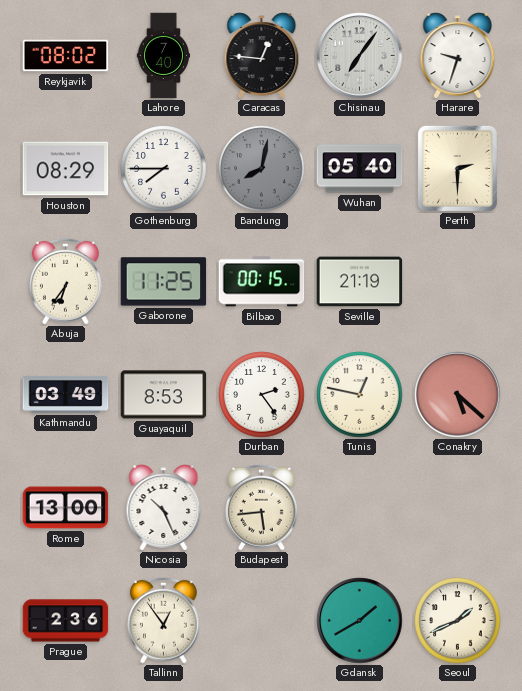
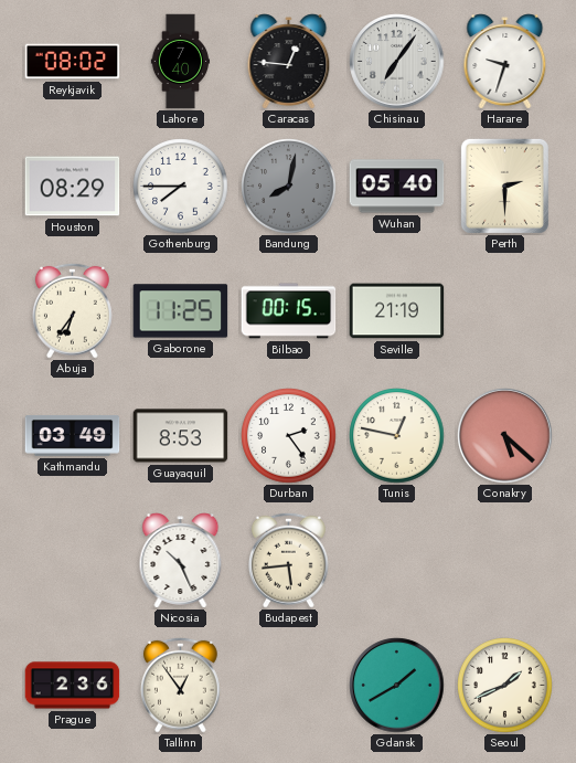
Rome: 13:00 -> none (66, 508)
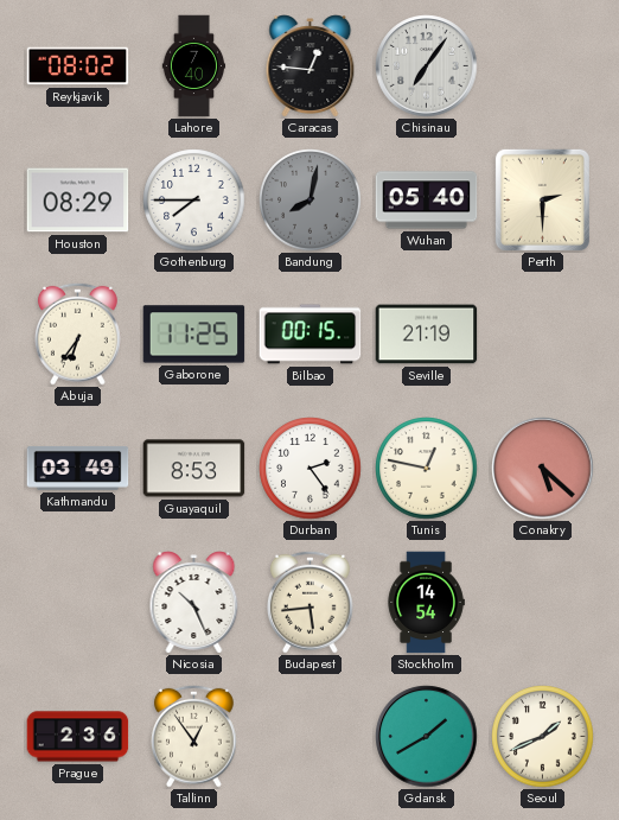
Harare: 9:33 -> none (505, 62)
Stockholm: none -> 14:54 (426, 603)
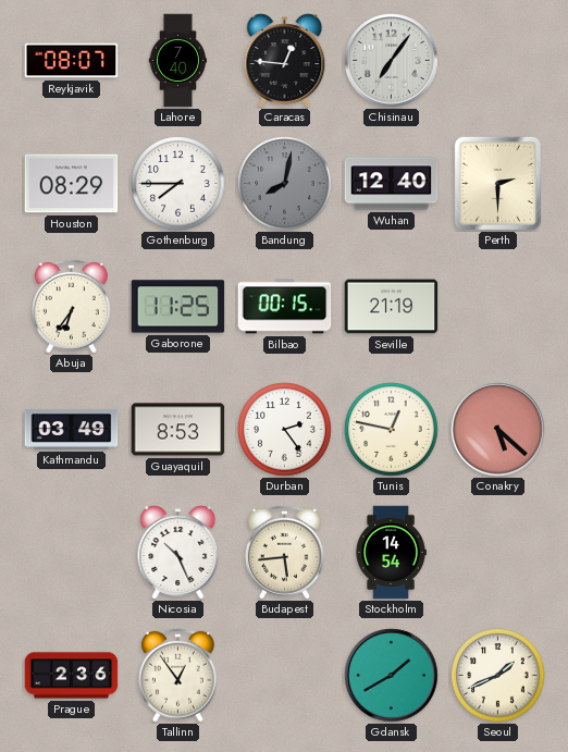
Reykjavik: 08:02 -> 08:07 (72, 61)
Wuhan: 05:40 -> 12:40 (392, 184)
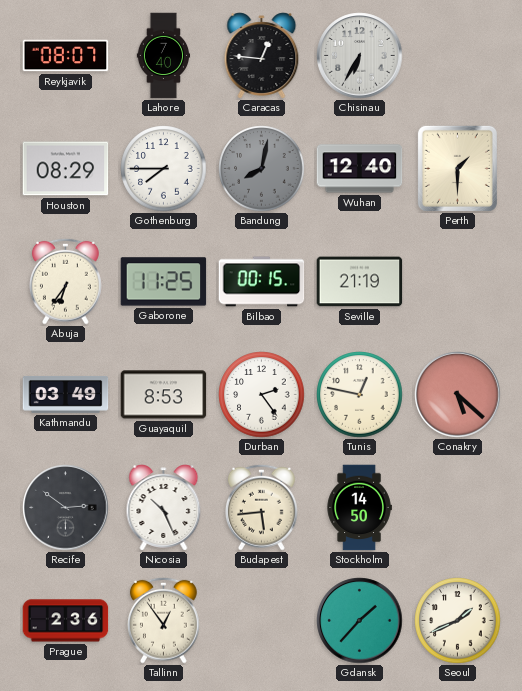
Chisinau: 7:06 -> 6:35 (360, 56)
Perth: 2:30 -> 1:30 (457, 168)
Recife: none -> 2:51 (66, 508)
Stockholm: 14:54 -> 14:50 (359, 508)
Gdansk: 1:40 -> 1:37 (360, 621)
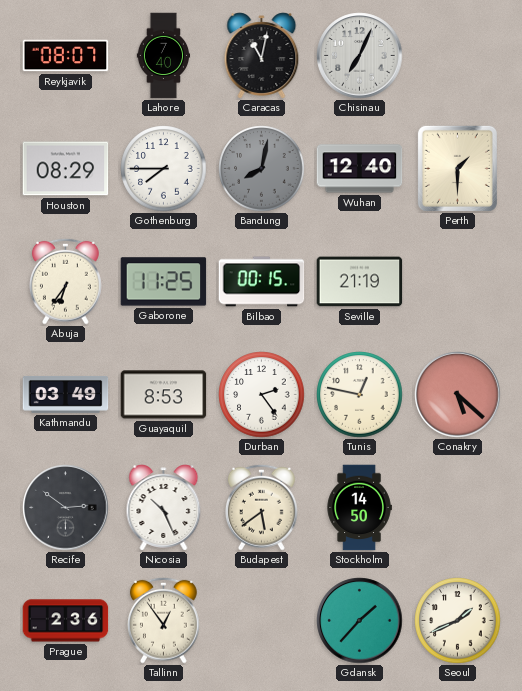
Caracas: 12:46 -> 11:02 (262, 56)
Chisinau: 6:35 -> 7:04 (360, 56)
Budapest: 5:44 -> 5:39 (262, 507)
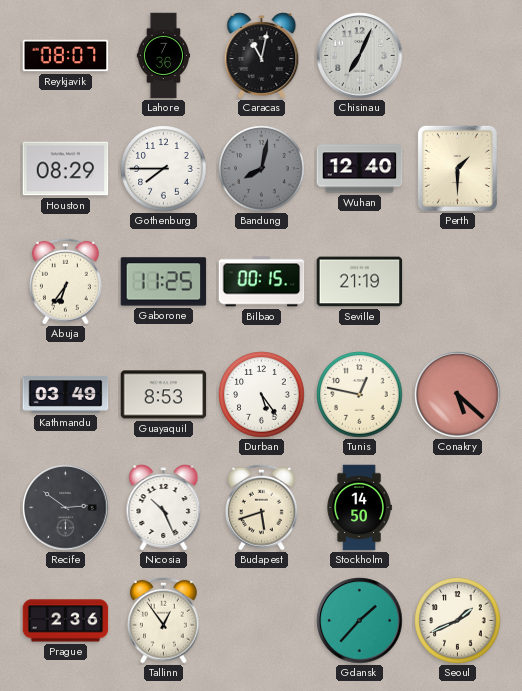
Lahore: 7:40 -> 7:36 (164, 56)
Durban: 2:24 -> 5:24 (262, 395)
Budapest: 5:39 -> 5:42 (262, 507)
